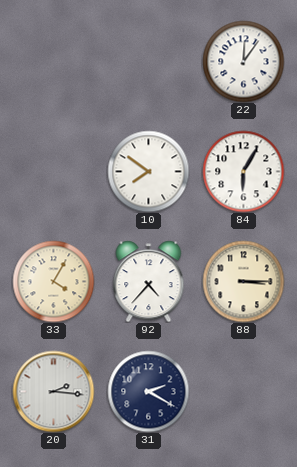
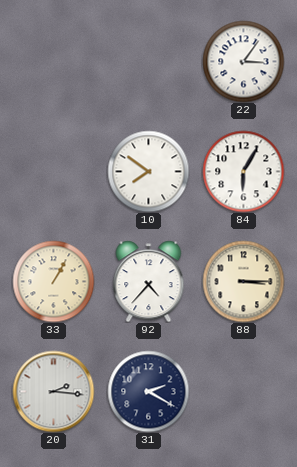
22: 12:06 -> 3:06 (243, 61)
33: 4:05 -> 1:05 (53, 281)
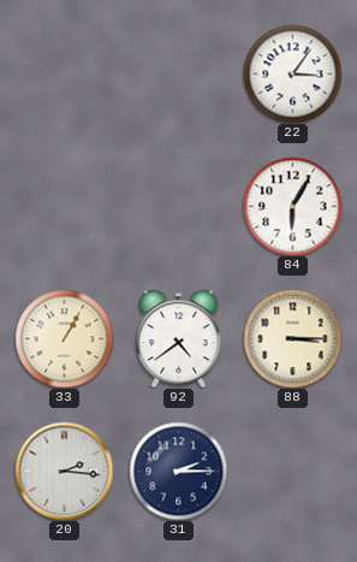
10: 7:51 -> none (148, 171)
92: 4:37 -> 4:39 (179, 338)
31: 2:20 -> 2:15 (178, 471)
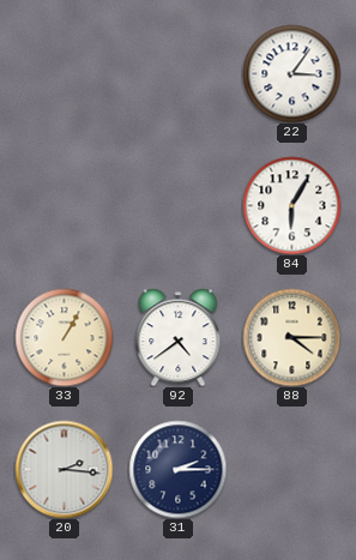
88: 3:15 -> 4:15 (291, 337)
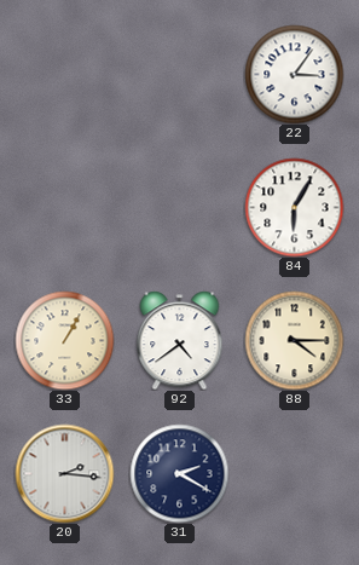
31: 2:15 -> 2:20 (179, 473)
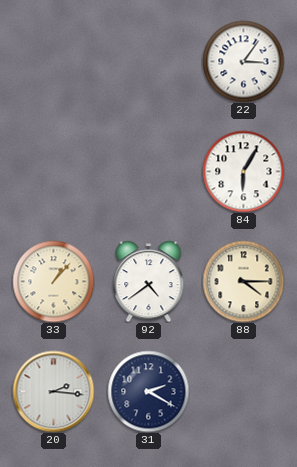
33: 1:05 -> 1:07 (53, 281)
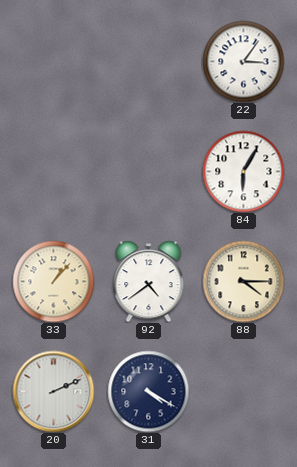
20: 2:16 -> 2:11 (53, 391)
31: 2:20 -> 4:20 (148, 391)
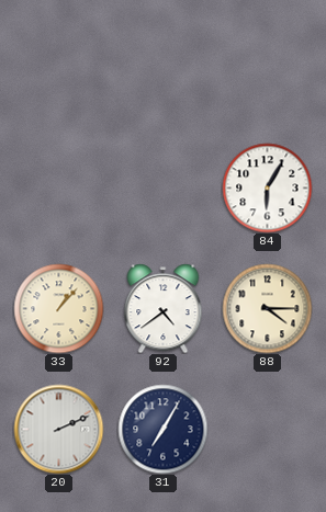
22: 3:06 -> none (243, 61)
31: 4:20 -> 7:05 (162, 429)
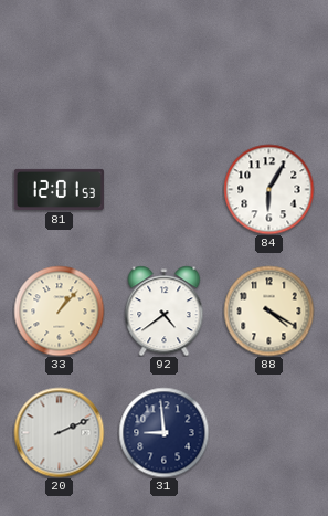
81: none -> 12:01 (59, 189)
88: 4:15 -> 4:20 (268, 310)
31: 7:05 -> 8:59 (163, 432)
